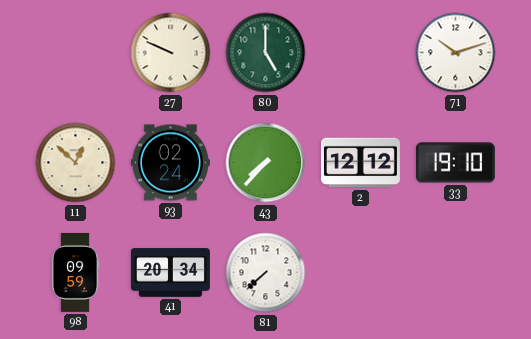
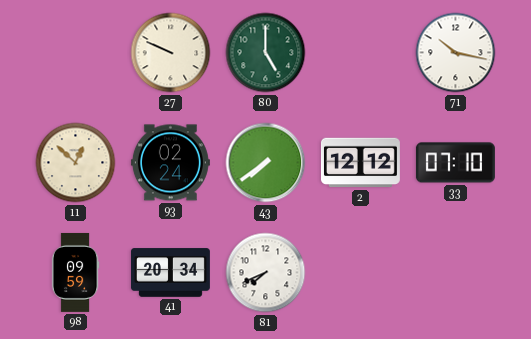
71: 10:12 -> 10:17 (456, 53)
43: 7:37 -> 7:39 (266, 163)
33: 19:10 -> 07:10 (455, 163)
81: 7:38 -> 7:41 (266, 273)
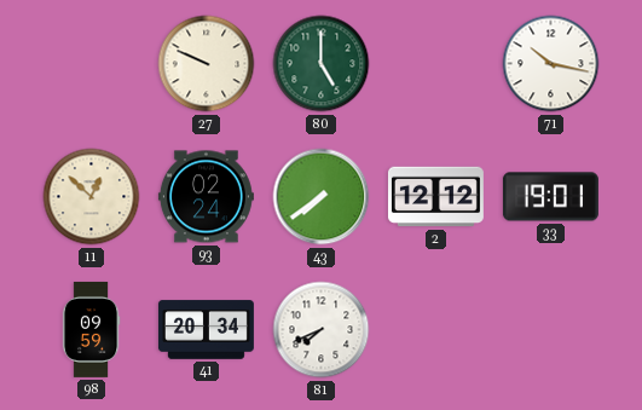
33: 07:10 -> 19:01 (550, 197)
